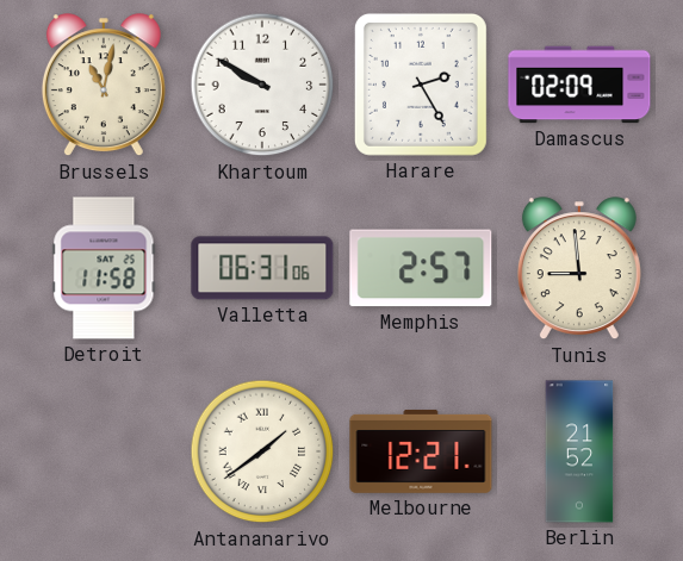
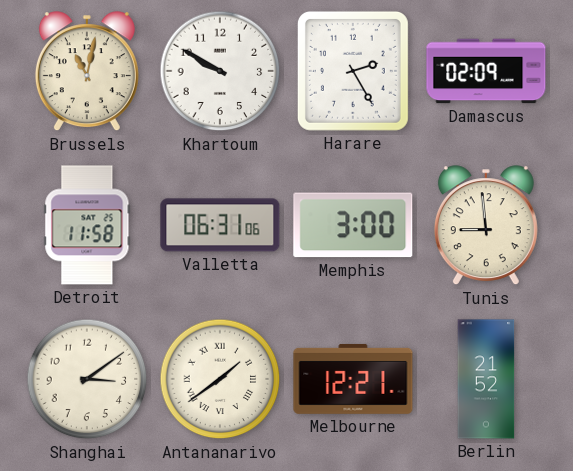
Memphis: 2:57 -> 3:00 (353, 225)
Shanghai: none -> 3:09 (87, 379)
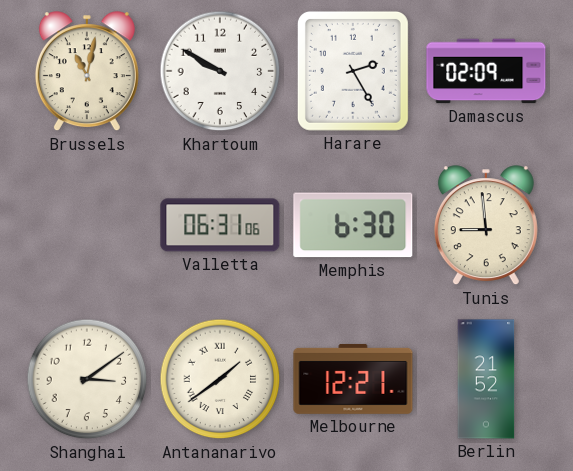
Detroit: 11:58 -> none (87, 225)
Memphis: 3:00 -> 6:30 (353, 225)
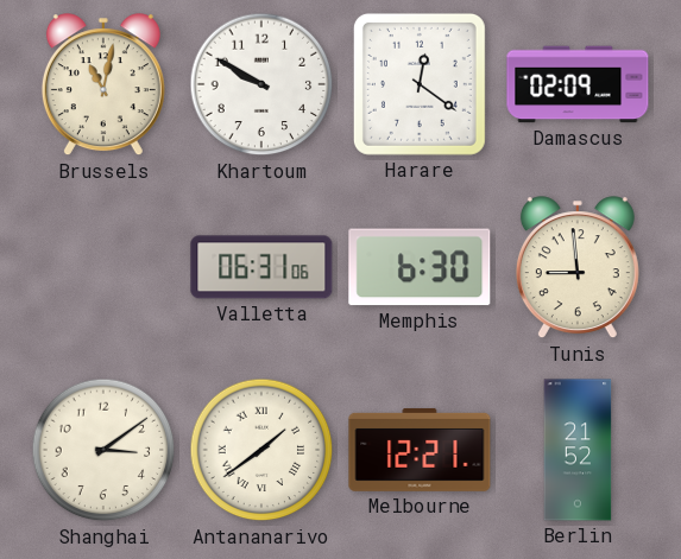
Harare: 2:25 -> 12:21 (420, 84)
